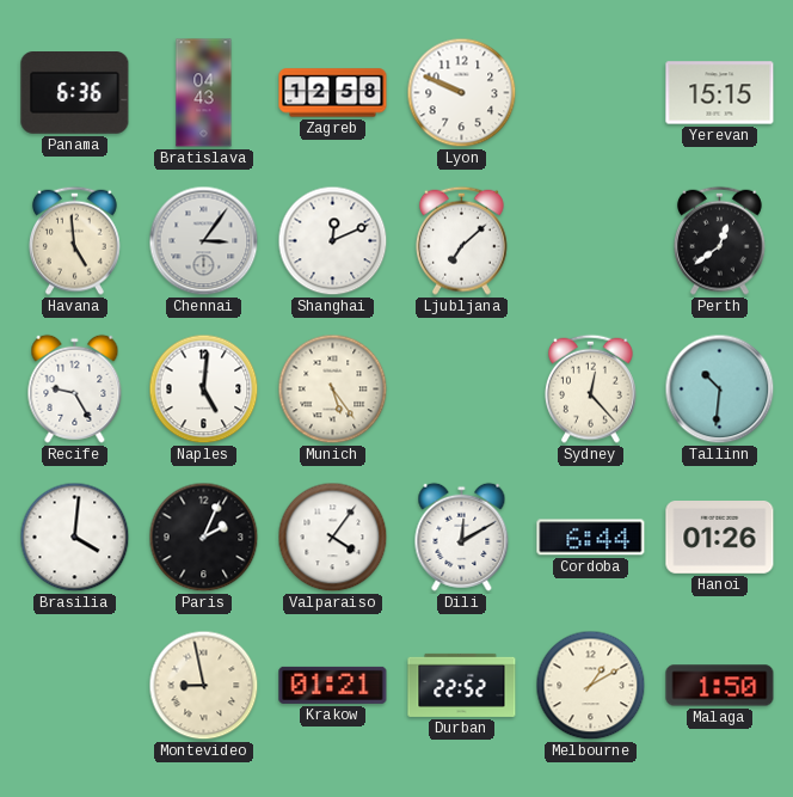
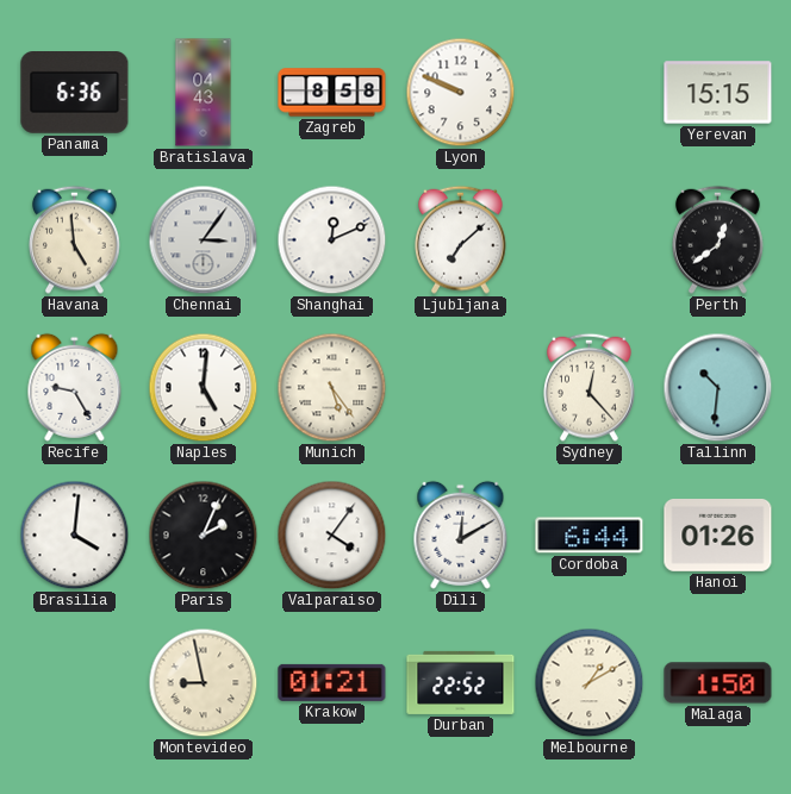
Zagreb: 12:58 -> 8:58 (332, 93)
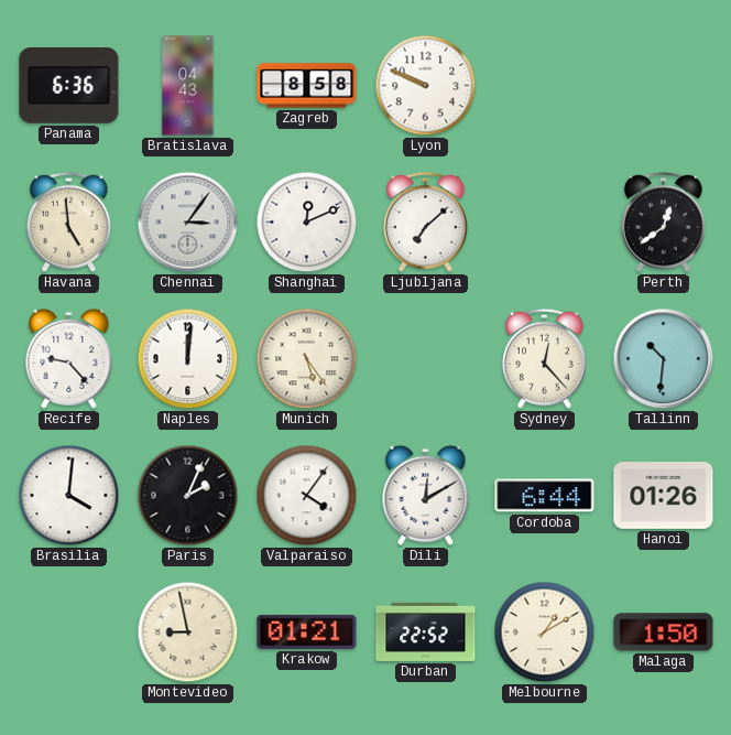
Yerevan: 15:15 -> none (718, 93)
Recife: 9:25 -> 9:23 (69, 358)
Naples: 5:01 -> 12:01 (188, 359)
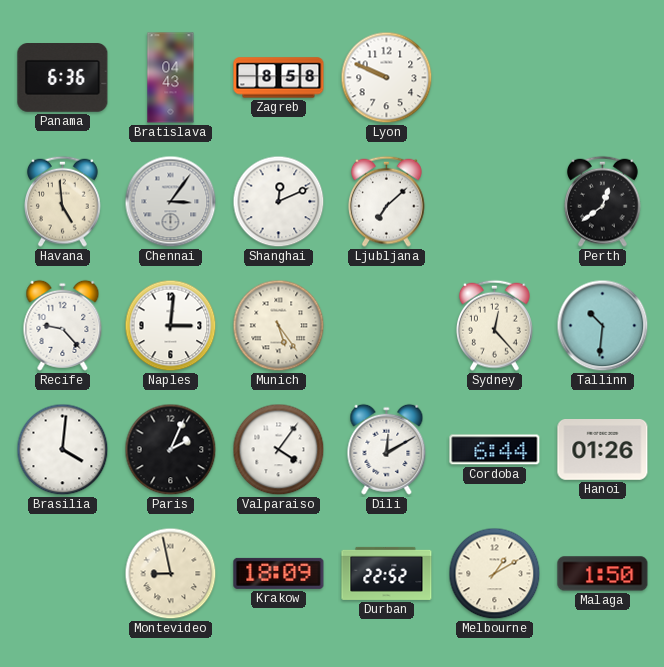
Naples: 12:01 -> 3:01 (171, 326)
Krakow: 01:21 -> 18:09 (279, 573)
